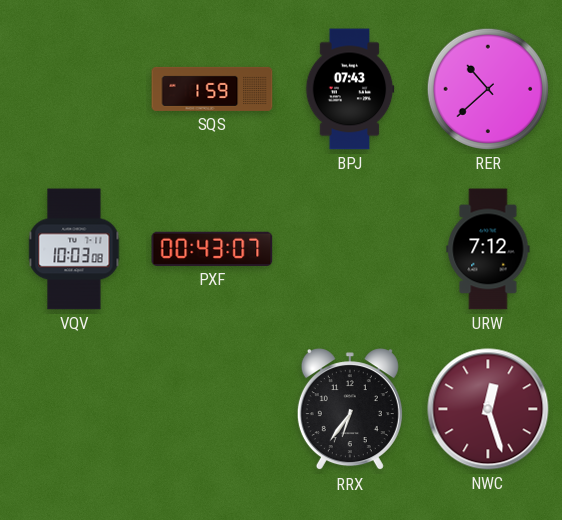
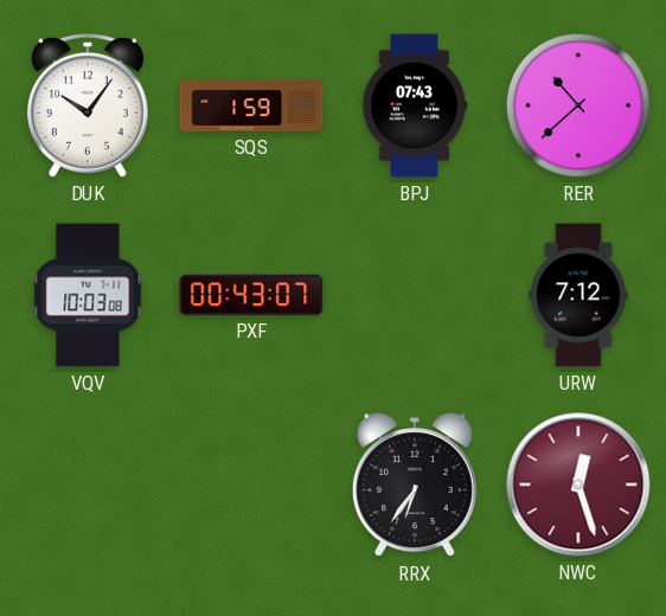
DUK: none -> 10:06 (88, 105)
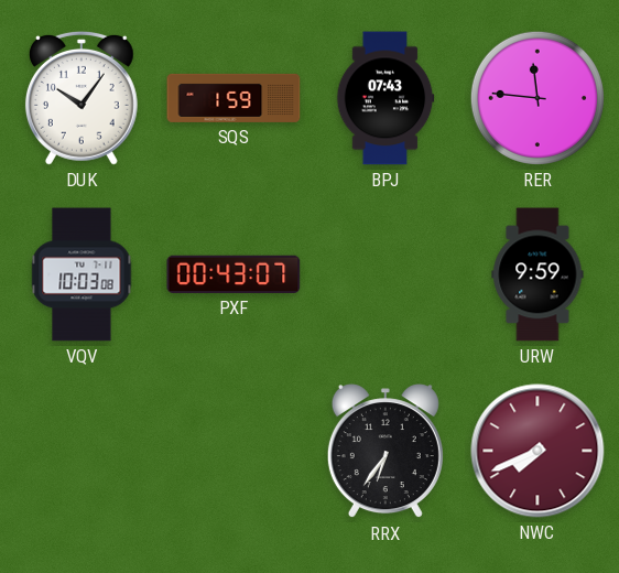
RER: 10:38 -> 11:46 (537, 98)
URW: 7:12 -> 9:59 (537, 274)
NWC: 12:27 -> 7:41 (537, 451)
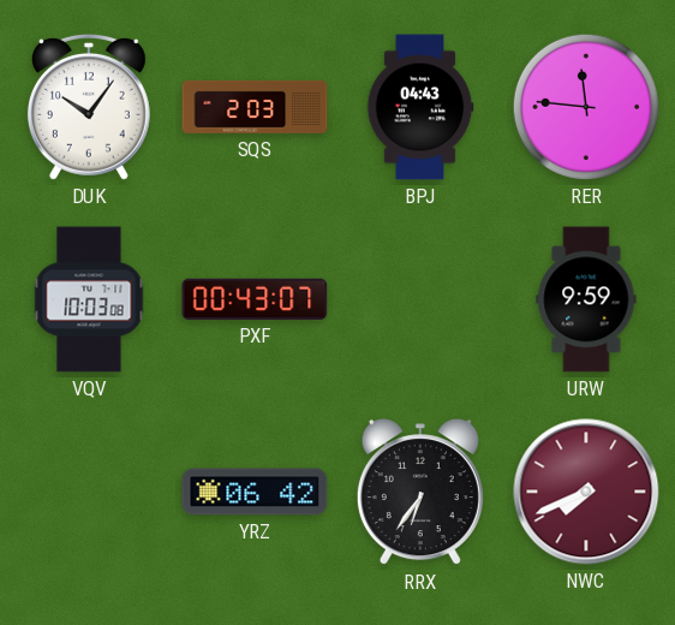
SQS: 1:59 -> 2:03 (255, 107)
BPJ: 07:43 -> 04:43 (420, 107)
YRZ: none -> 06:42 (255, 492)
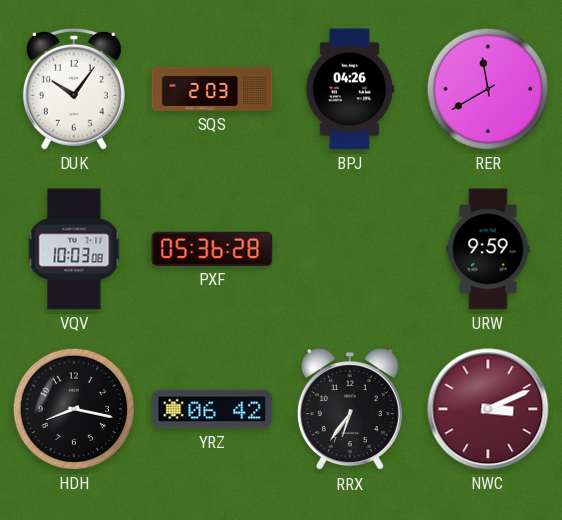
BPJ: 04:43 -> 04:26 (350, 89)
RER: 11:46 -> 11:40 (488, 89)
PXF: 00:43 -> 05:36 (212, 249)
HDH: none -> 8:17 (74, 409)
NWC: 7:41 -> 3:11 (488, 409)
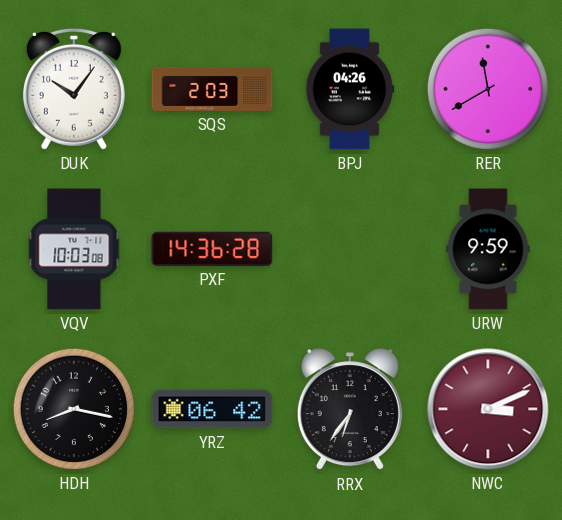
PXF: 05:36 -> 14:36 (212, 249)
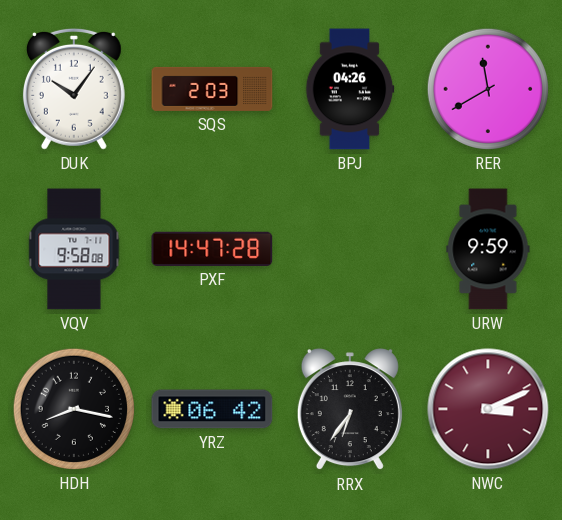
VQV: 10:03 -> 9:58 (74, 249)
PXF: 14:36 -> 14:47 (212, 249)
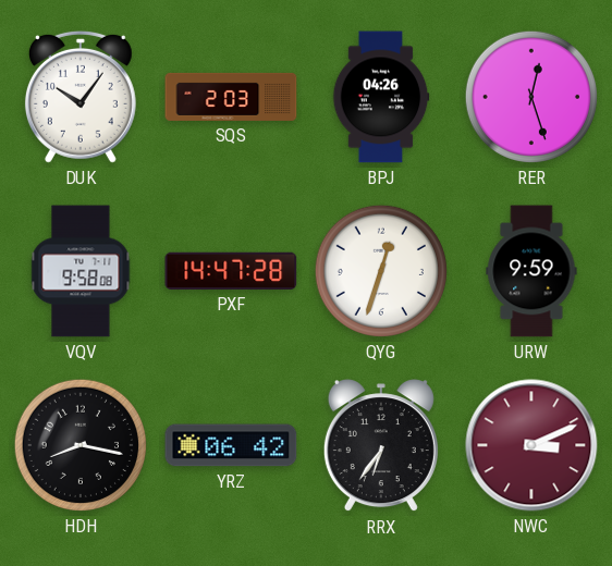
RER: 11:40 -> 12:27 (531, 97)
QYG: none -> 12:33 (381, 271)
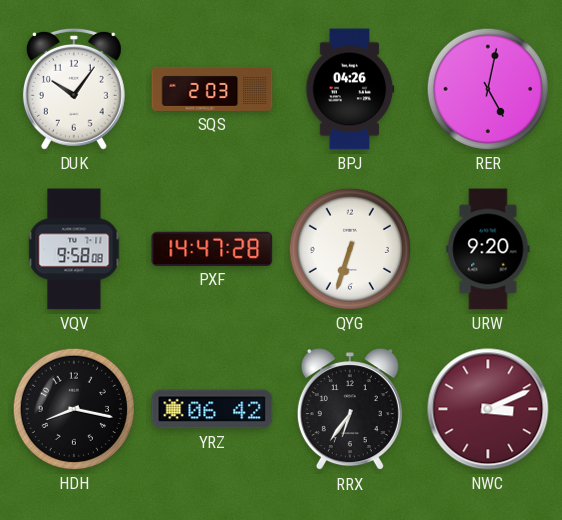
RER: 12:27 -> 5:02 (488, 89)
QYG: 12:33 -> 6:33 (350, 249)
URW: 9:59 -> 9:20 (488, 249)
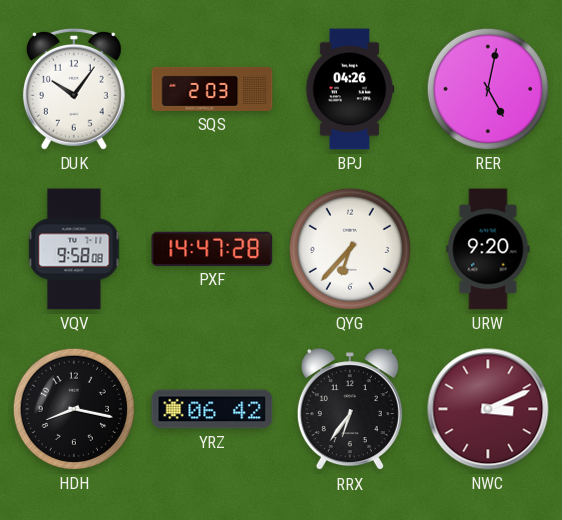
QYG: 6:33 -> 6:37 (350, 249)
